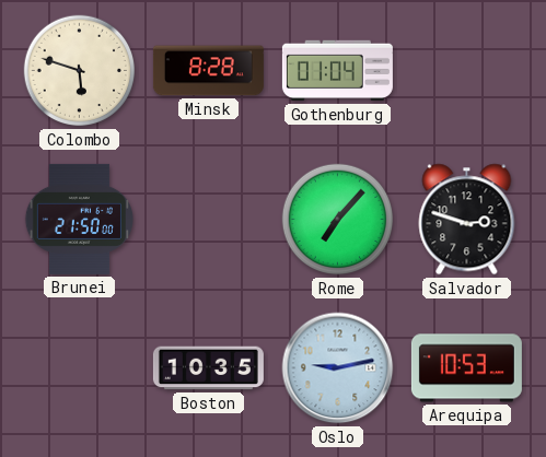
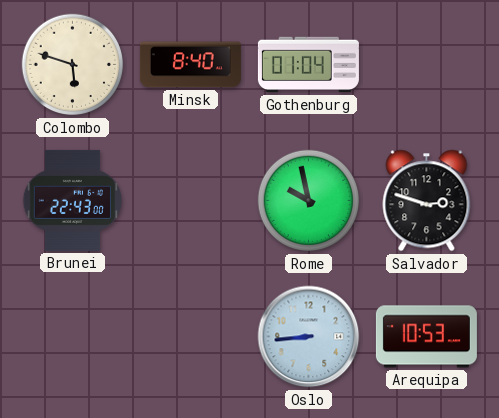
Minsk: 8:28 -> 8:40 (190, 65)
Brunei: 21:50 -> 22:43 (72, 200)
Rome: 7:07 -> 9:58 (309, 201)
Boston: 10:35 -> none (208, 368)
Oslo: 9:13 -> 8:44 (309, 337)
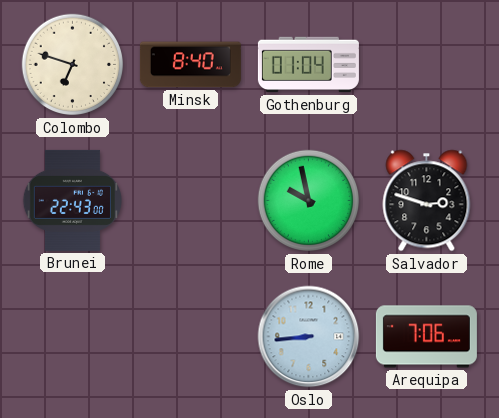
Colombo: 5:48 -> 6:48 (73, 65)
Arequipa: 10:53 -> 7:06 (426, 337)
